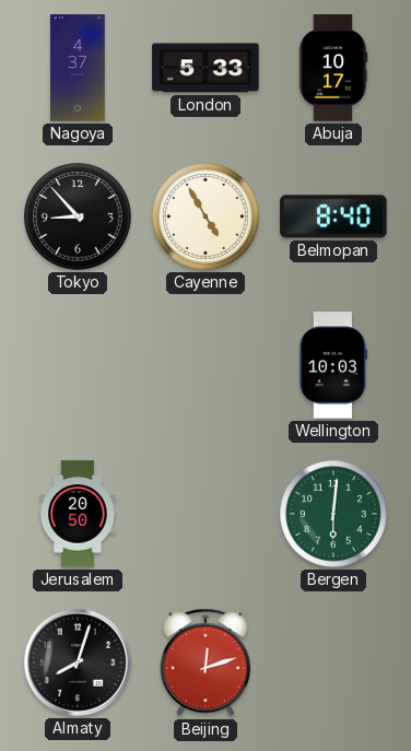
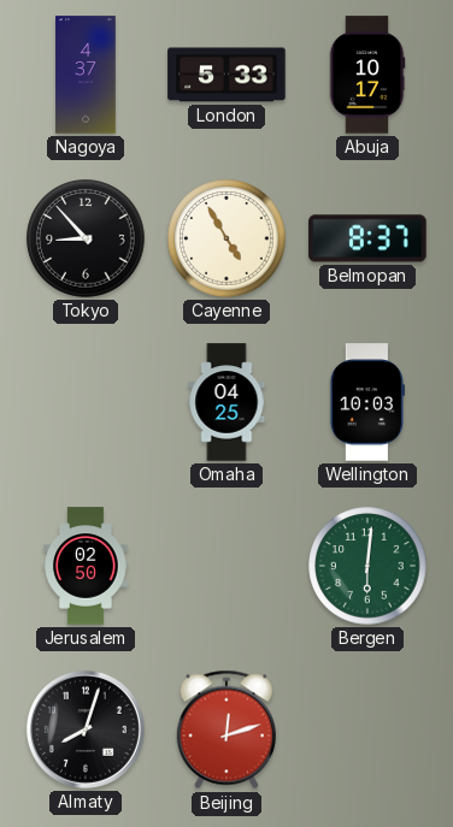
Belmopan: 8:40 -> 8:37 (367, 238)
Omaha: none -> 04:25 (226, 402)
Jerusalem: 20:50 -> 02:50 (87, 566)
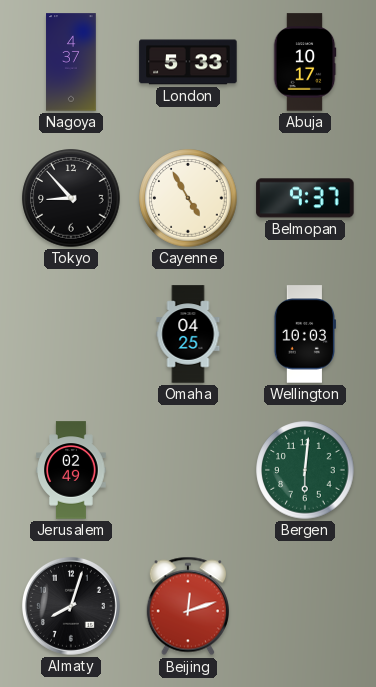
Belmopan: 8:37 -> 9:37 (305, 198)
Jerusalem: 02:50 -> 02:49 (72, 470)
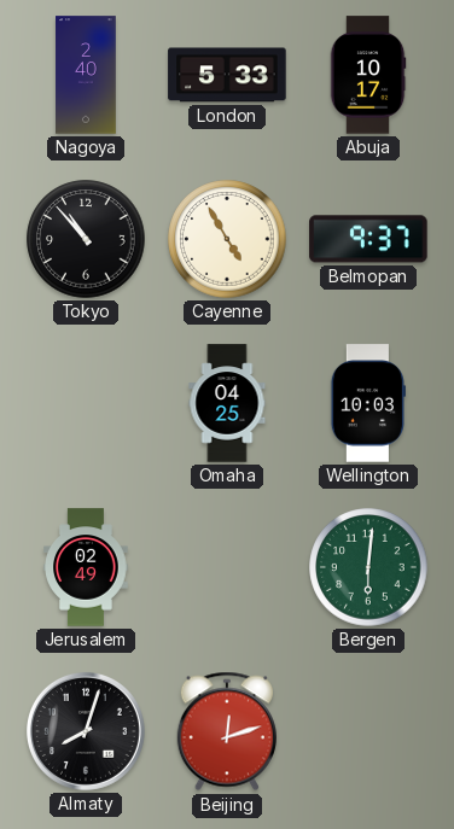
Nagoya: 4:37 -> 2:40 (86, 75)
Tokyo: 8:53 -> 10:53 (86, 239)
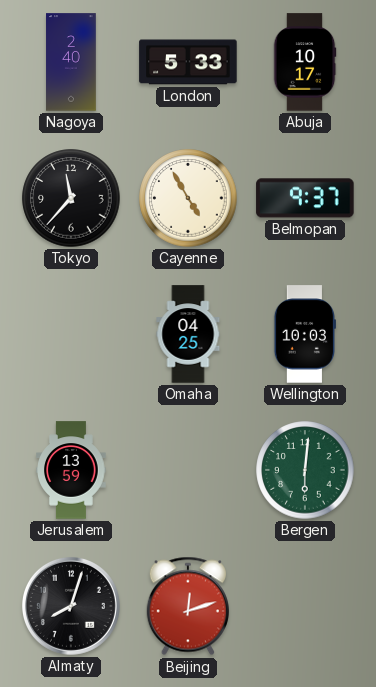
Tokyo: 10:53 -> 11:37 (71, 198)
Jerusalem: 02:49 -> 13:59 (72, 470)
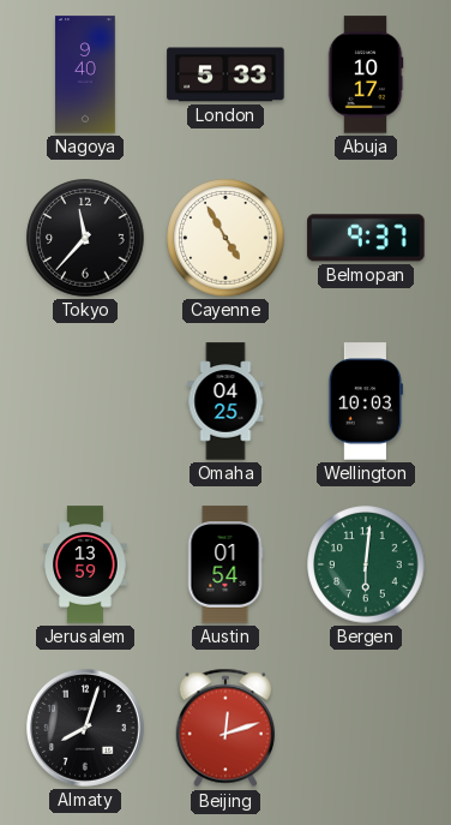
Nagoya: 2:40 -> 9:40 (85, 74)
Austin: none -> 01:54 (225, 564)
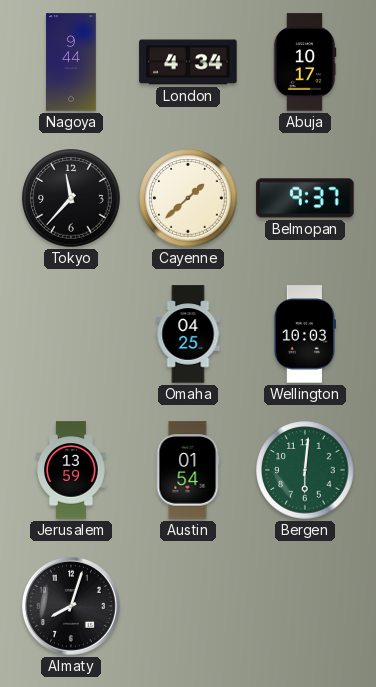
Nagoya: 9:40 -> 9:44 (71, 62)
London: 5:33 -> 4:34 (188, 62)
Cayenne: 4:55 -> 1:38 (188, 198)
Beijing: 12:12 -> none (225, 728)
